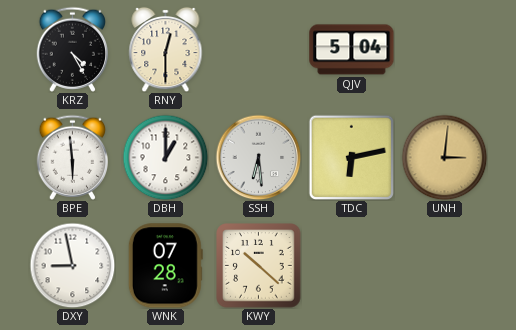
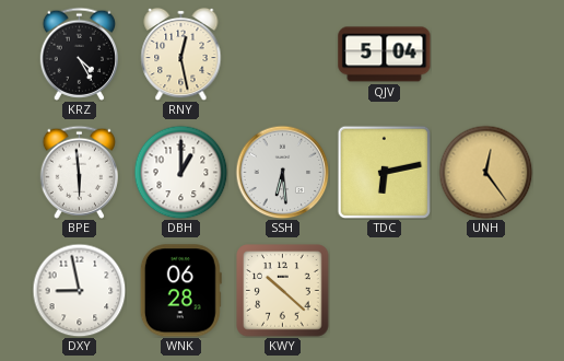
RNY: 12:30 -> 12:28 (181, 54)
UNH: 3:01 -> 12:24 (485, 172)
WNK: 07:28 -> 06:28 (180, 291)
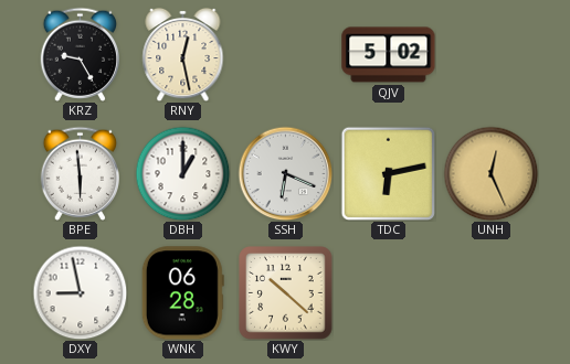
KRZ: 4:25 -> 9:25 (80, 54)
QJV: 5:04 -> 5:02 (389, 55)
SSH: 6:29 -> 6:19 (285, 173)
UNH: 12:24 -> 12:26 (490, 173)
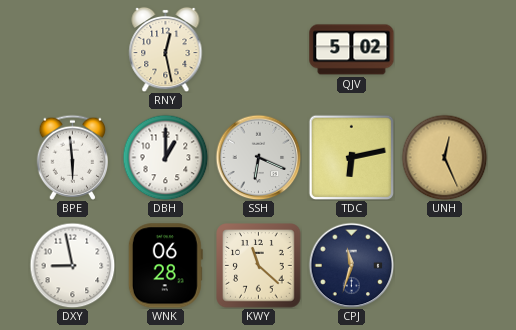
KRZ: 9:25 -> none (80, 54)
KWY: 10:22 -> 11:22 (259, 266)
CPJ: none -> 11:33 (351, 265)
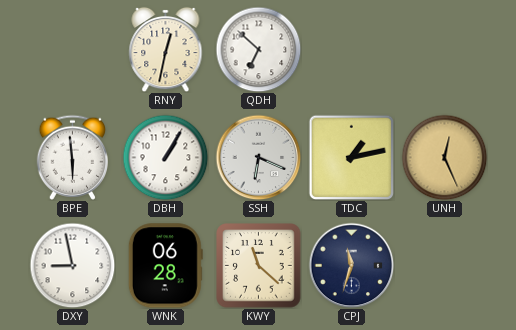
RNY: 12:28 -> 12:32 (166, 49)
QDH: none -> 6:52 (258, 49)
QJV: 5:02 -> none (352, 50)
DBH: 1:00 -> 1:05 (165, 157)
TDC: 6:13 -> 1:13 (351, 157)
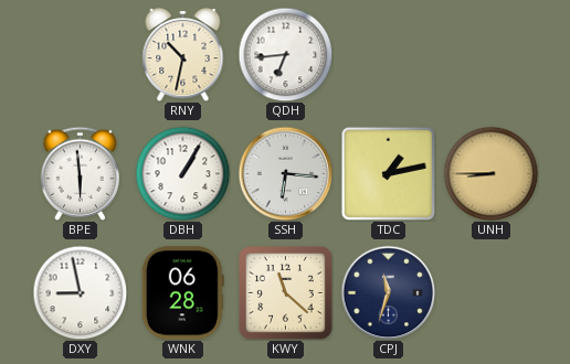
RNY: 12:32 -> 10:32 (183, 54)
QDH: 6:52 -> 6:44 (285, 54)
SSH: 6:19 -> 6:16 (285, 173)
UNH: 12:26 -> 8:45 (490, 173)
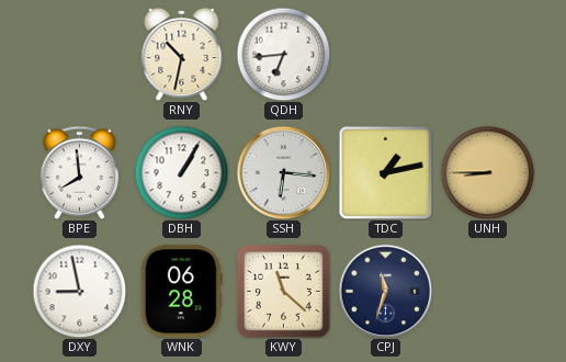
BPE: 5:59 -> 7:59 (79, 172)
